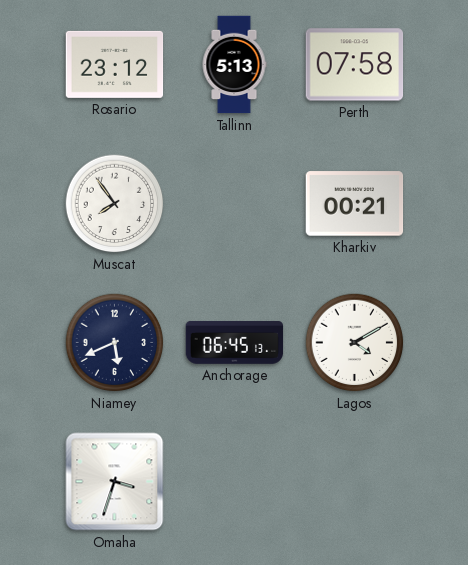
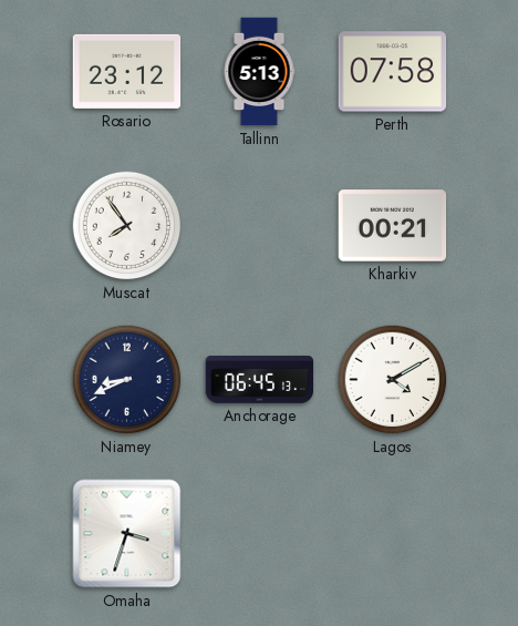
Niamey: 5:41 -> 8:41 (127, 380)
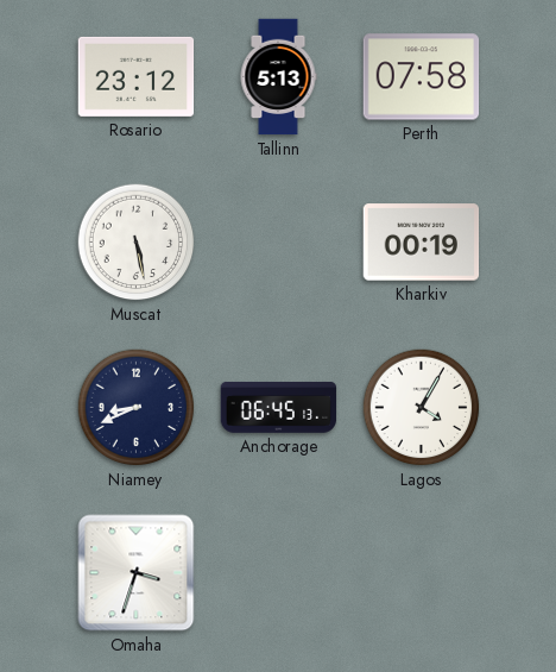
Muscat: 7:54 -> 5:28 (137, 243)
Kharkiv: 00:21 -> 00:19 (422, 243)
Lagos: 4:10 -> 4:05 (422, 408)
